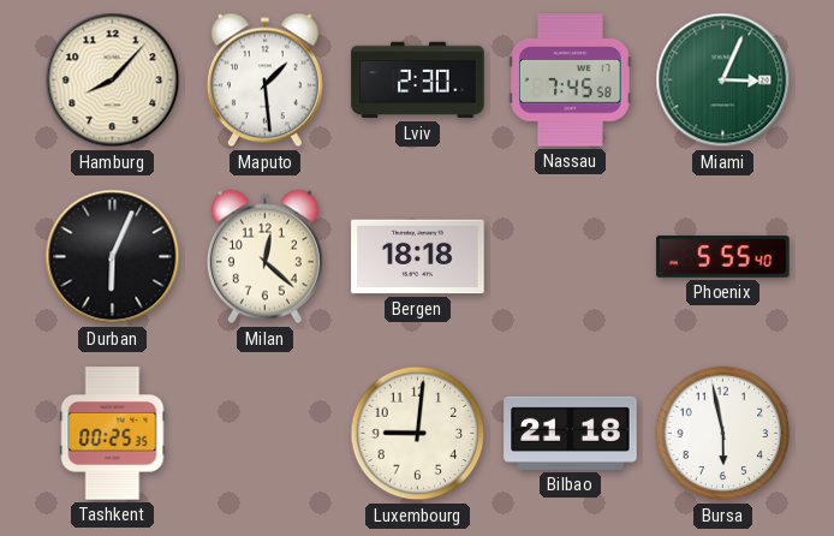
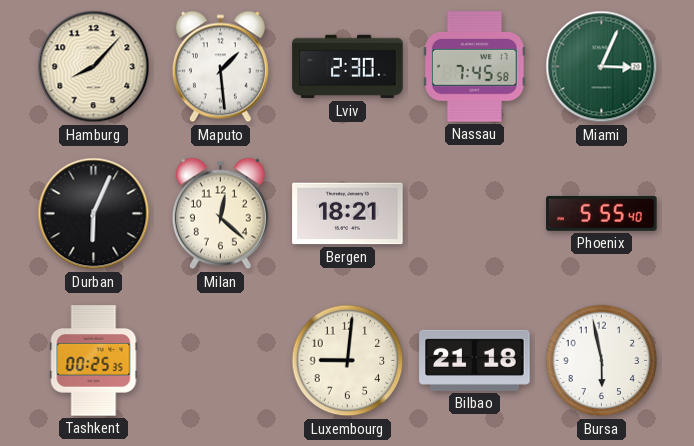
Bergen: 18:18 -> 18:21 (348, 214)
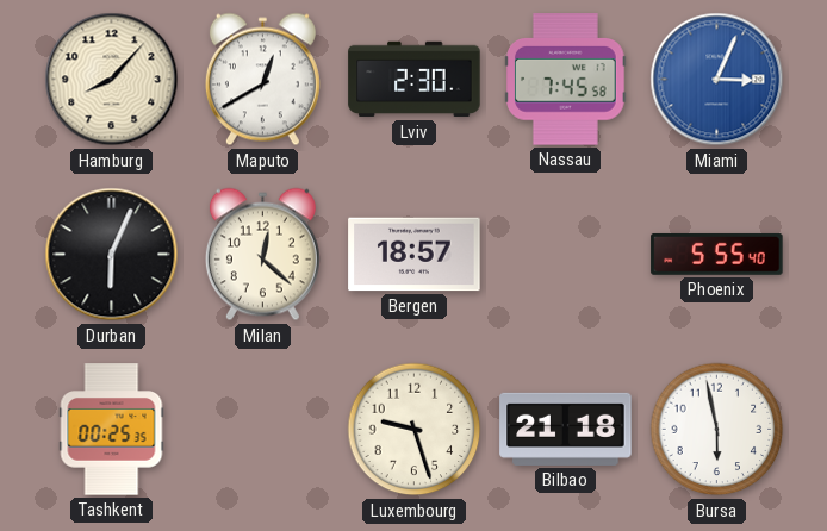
Maputo: 1:29 -> 12:40 (262, 80)
Miami dial: green -> blue (717, 80)
Bergen: 18:21 -> 18:57 (415, 255)
Luxembourg: 9:01 -> 9:27 (415, 430)
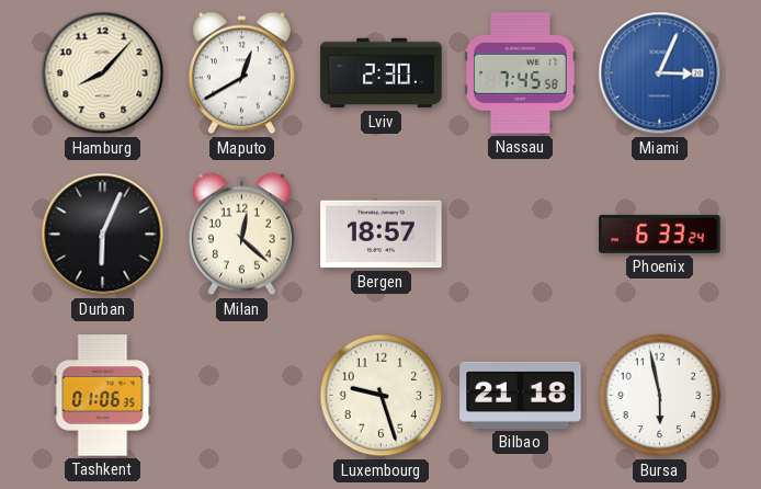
Phoenix: 5:55 -> 6:33 (660, 234)
Tashkent: 00:25 -> 01:06 (103, 396)
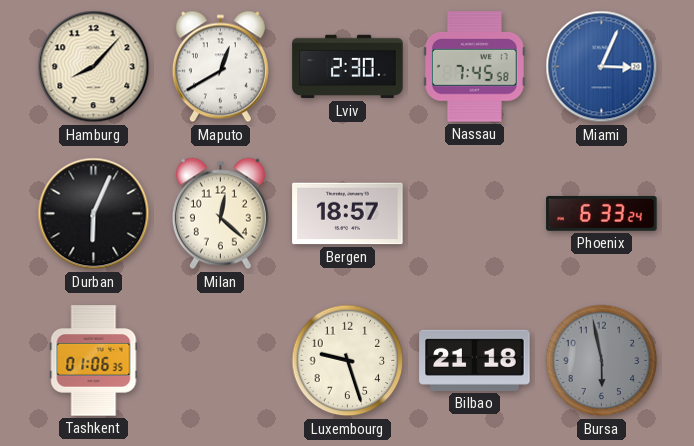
Bursa dial: white -> grey (602, 361)
